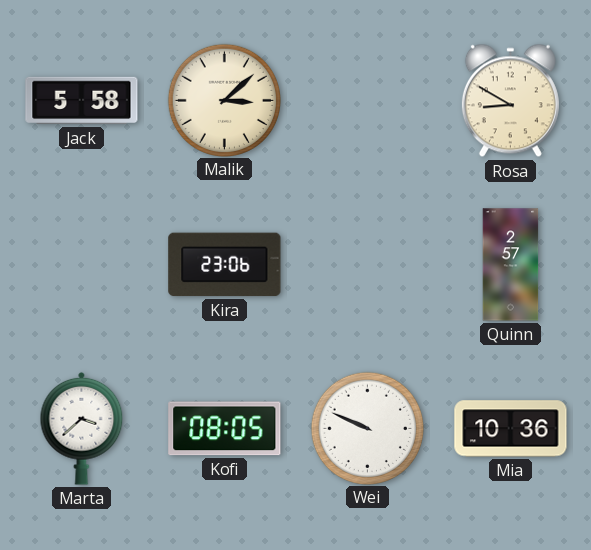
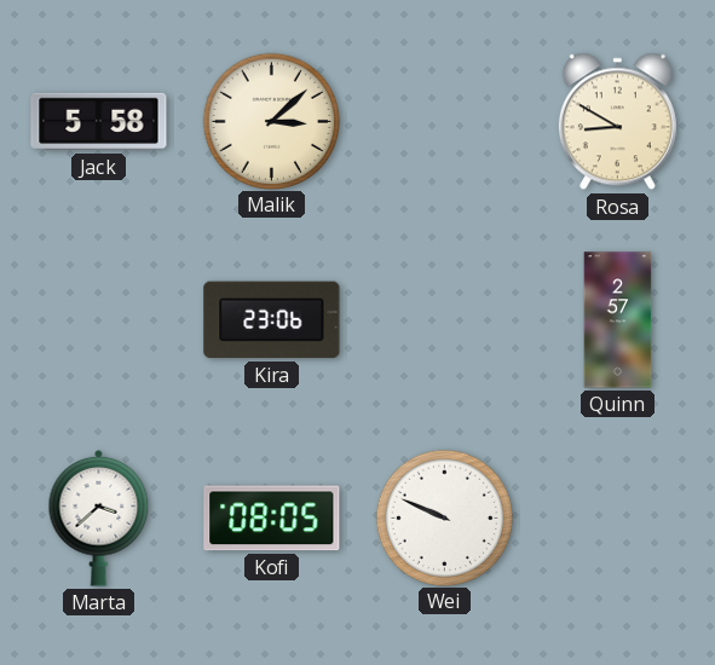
Mia: 10:36 -> none (511, 429)
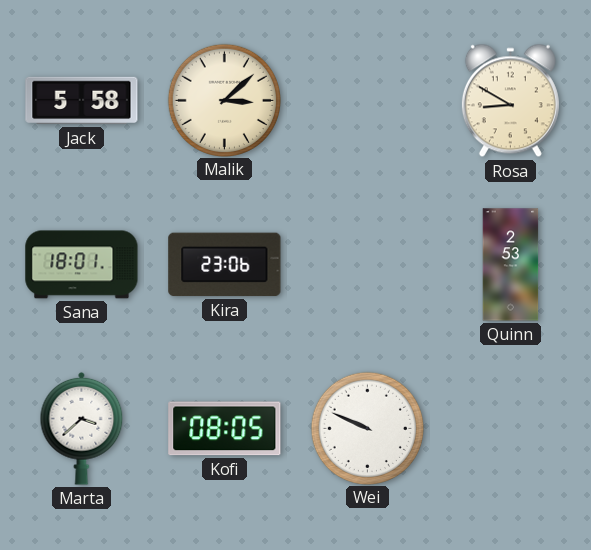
Sana: none -> 18:01 (82, 265)
Quinn: 2:57 -> 2:53 (511, 265)
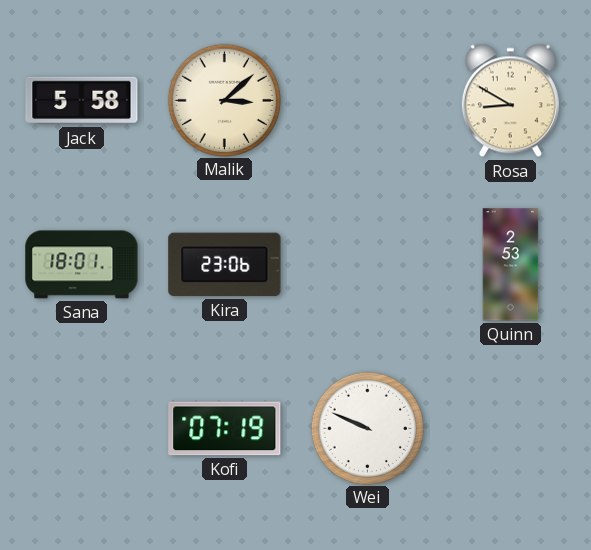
Marta: 3:38 -> none (82, 428)
Kofi: 08:05 -> 07:19 (225, 429)
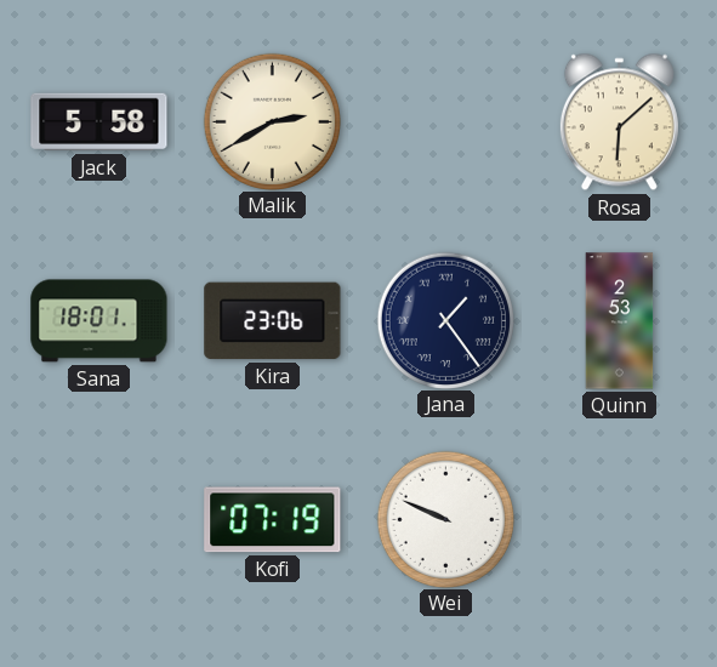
Malik: 3:08 -> 2:40 (272, 121)
Rosa: 8:50 -> 6:08 (619, 122)
Jana: none -> 1:24 (445, 320)
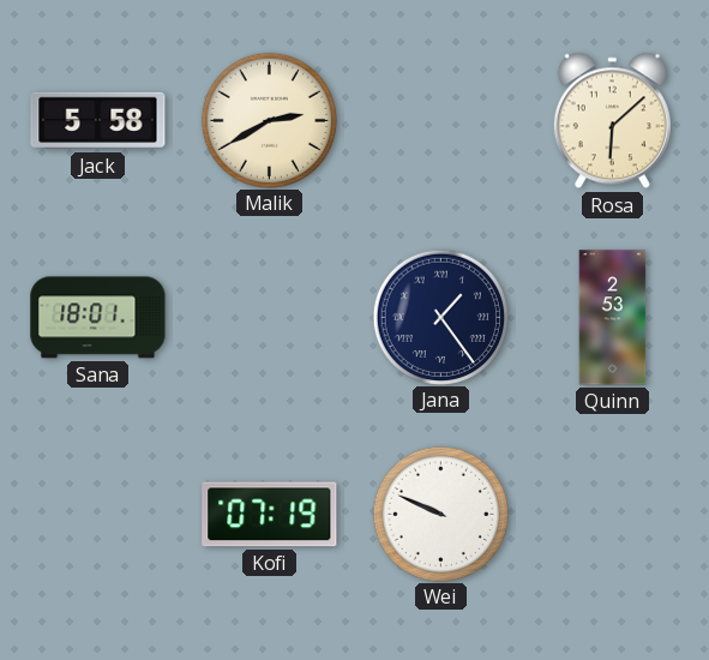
Kira: 23:06 -> none (273, 321)
